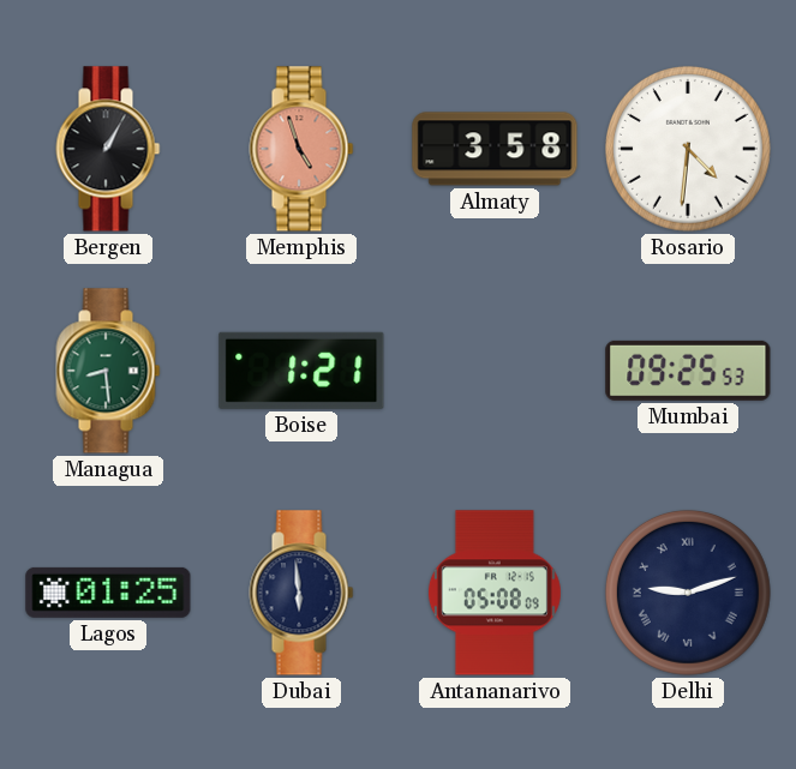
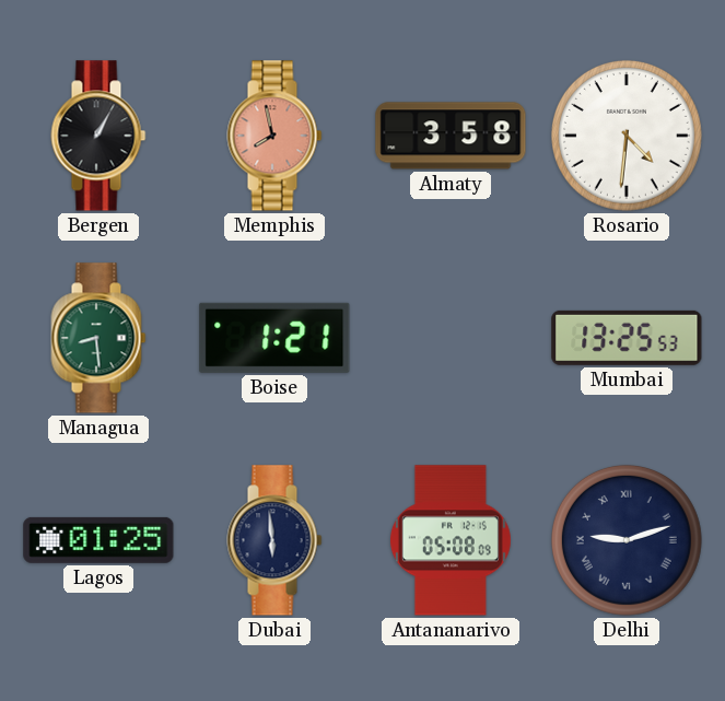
Memphis: 4:57 -> 7:58 (274, 136)
Mumbai: 09:25 -> 13:25 (627, 338)
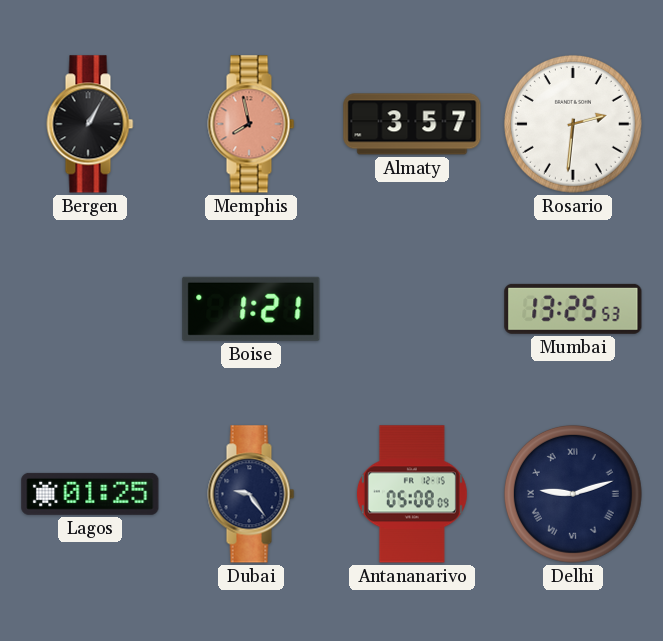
Almaty: 3:58 -> 3:57 (412, 124)
Rosario: 4:31 -> 2:31 (573, 124)
Managua: 8:29 -> none (98, 338)
Dubai: 5:59 -> 9:24 (251, 494)
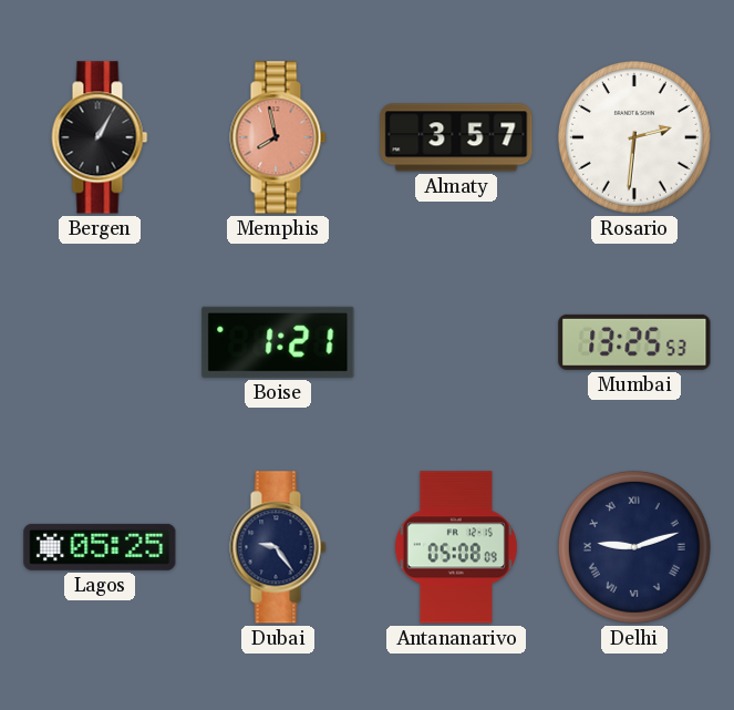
Lagos: 01:25 -> 05:25 (100, 547)
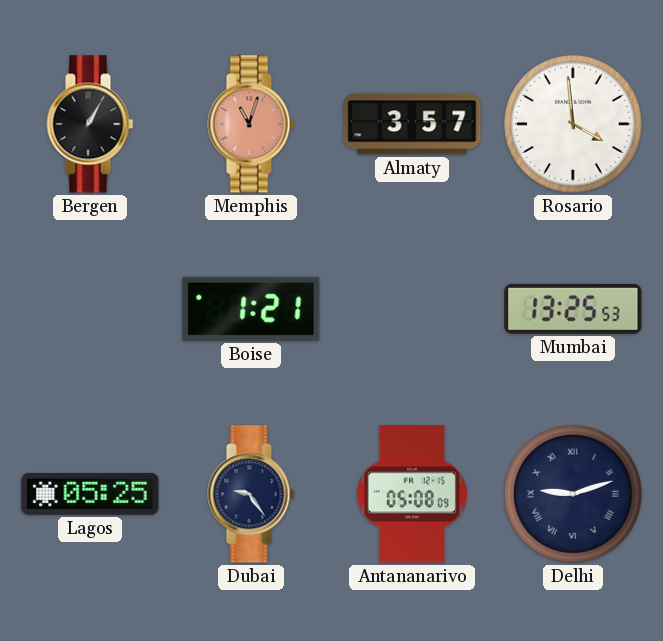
Memphis: 7:58 -> 11:03 (251, 124)
Rosario: 2:31 -> 3:59 (573, 124)
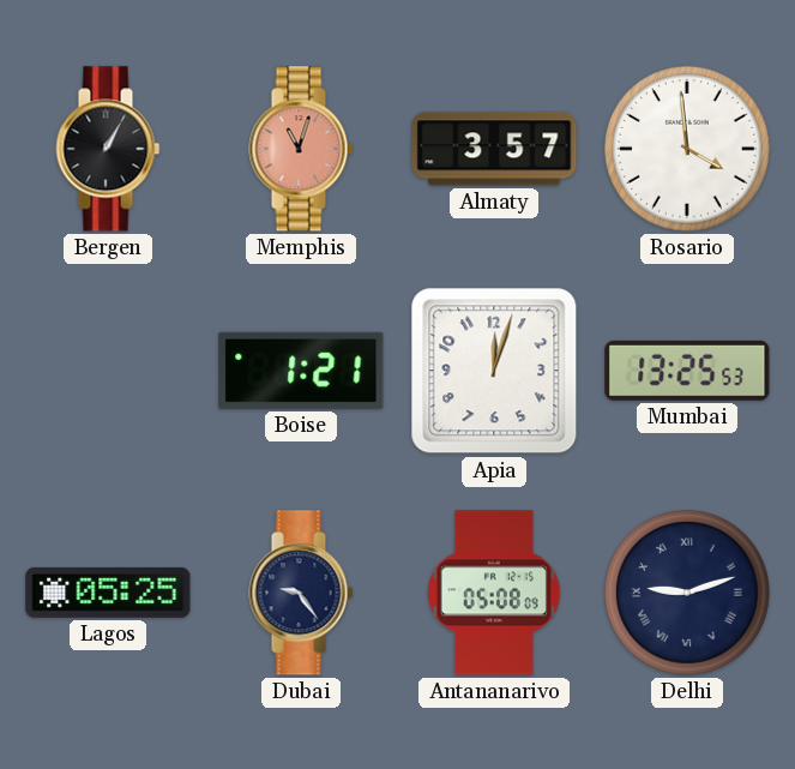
Apia: none -> 12:03 (494, 371)
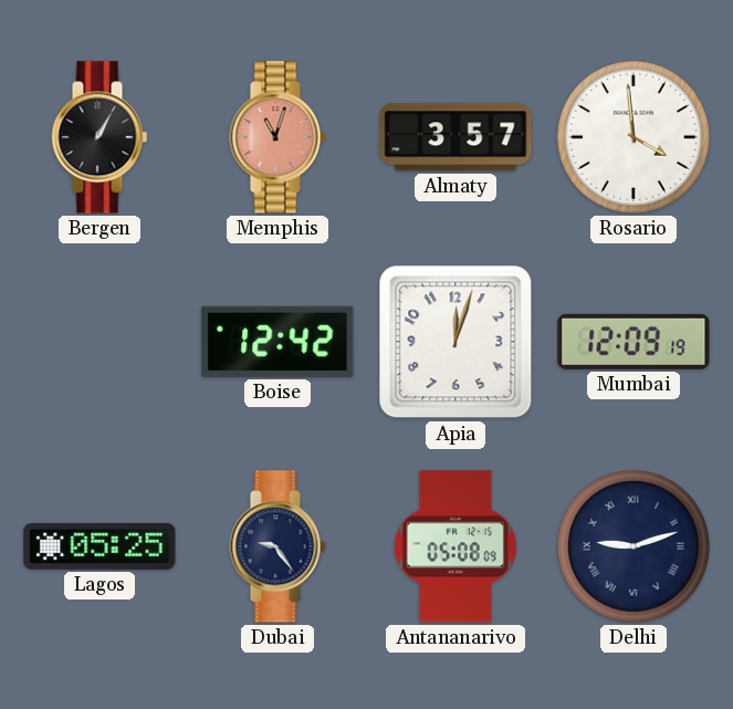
Boise: 1:21 -> 12:42 (278, 342)
Mumbai: 13:25 -> 12:09 (633, 342)
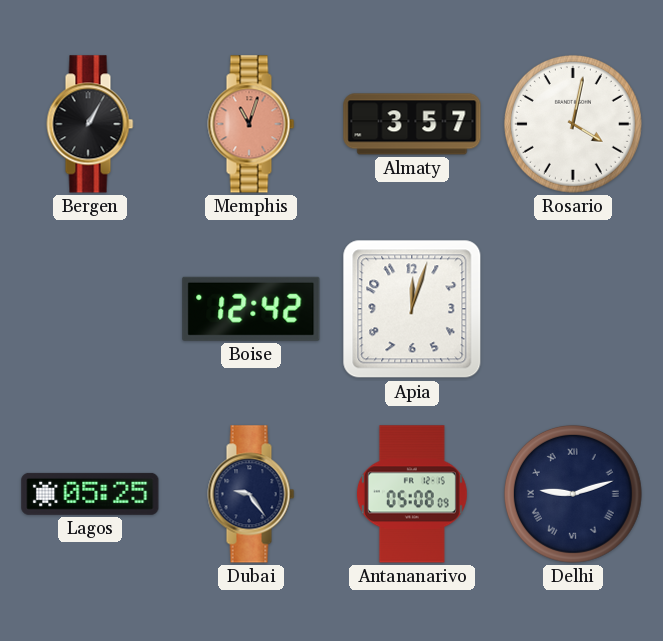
Rosario: 3:59 -> 4:02 (573, 124)
Mumbai: 12:09 -> none (633, 342)
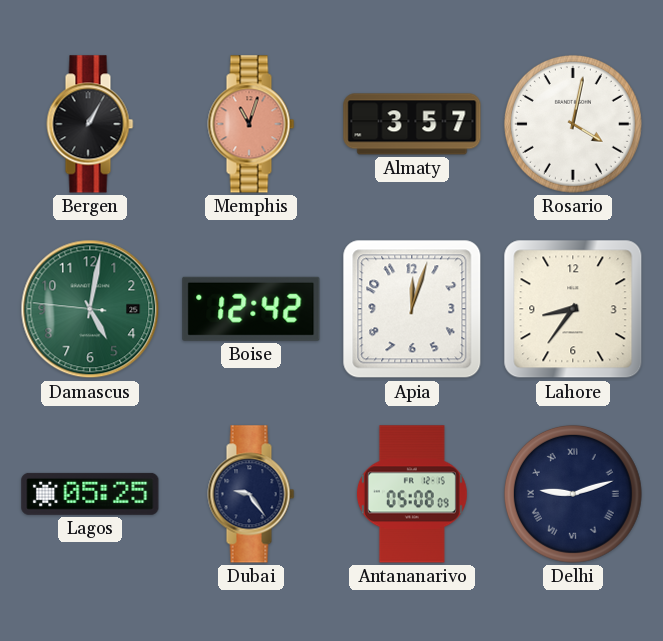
Damascus: none -> 5:01 (90, 309)
Lahore: none -> 8:36 (573, 309)
